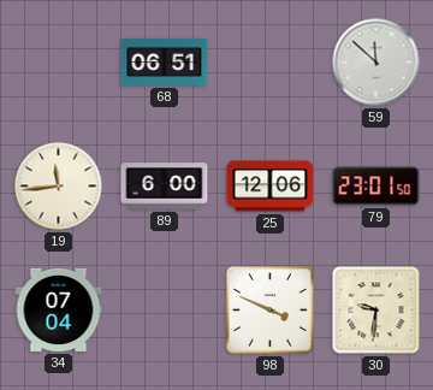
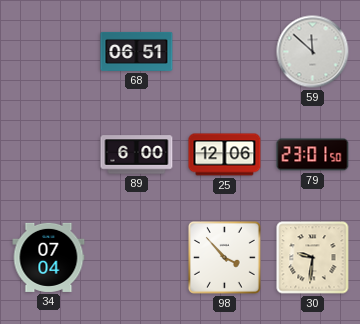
19: 11:44 -> none (59, 187)
98: 3:49 -> 3:53 (224, 257)
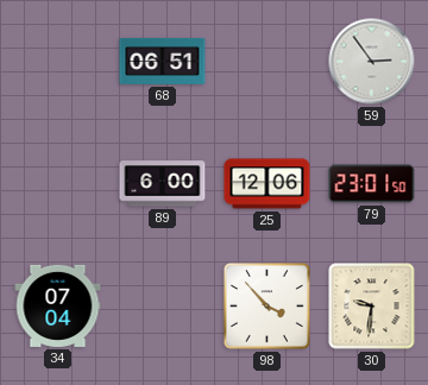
59: 11:52 -> 2:54 (372, 62)
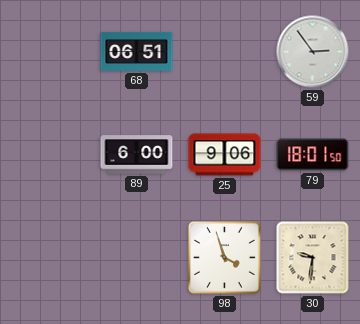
25: 12:06 -> 9:06 (225, 155)
79: 23:01 -> 18:01 (313, 155)
34: 07:04 -> none (58, 305)
98: 3:53 -> 3:57 (224, 257)
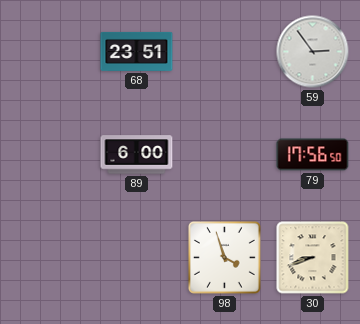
68: 06:51 -> 23:51 (137, 51)
25: 9:06 -> none (225, 155)
79: 18:01 -> 17:56 (313, 155)
30: 9:31 -> 8:42 (313, 258)
